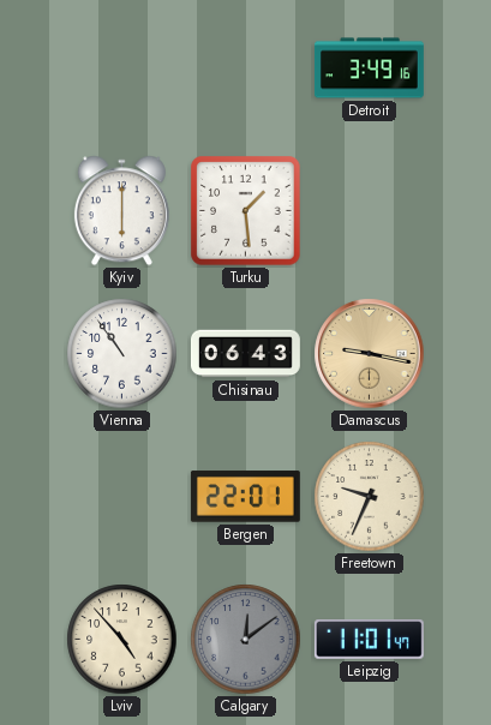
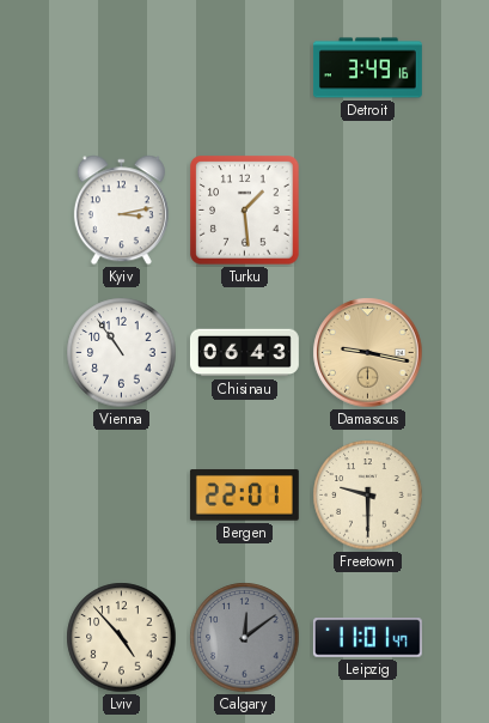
Kyiv: 6:00 -> 3:13 (121, 211)
Freetown: 9:34 -> 9:30 (368, 496)
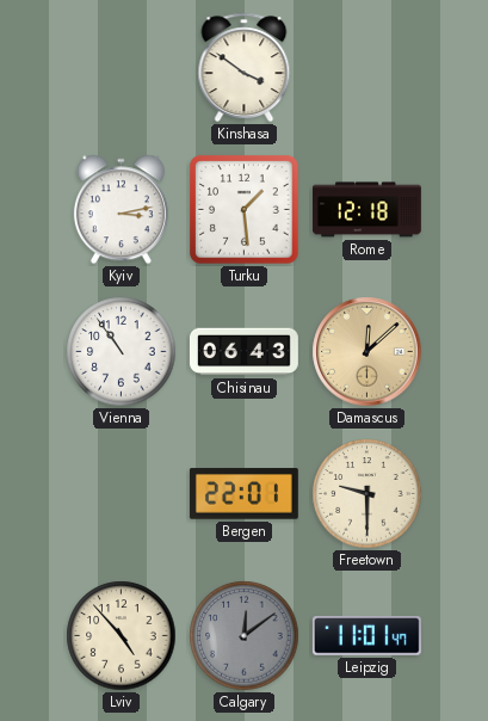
Kinshasa: none -> 3:51 (245, 68)
Detroit: 3:49 -> none (367, 68)
Rome: none -> 12:18 (366, 210)
Damascus: 9:17 -> 12:08 (367, 352)
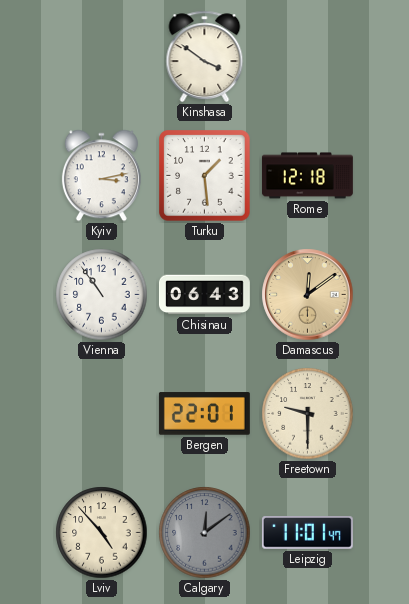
Damascus: 12:08 -> 12:09 (308, 295)
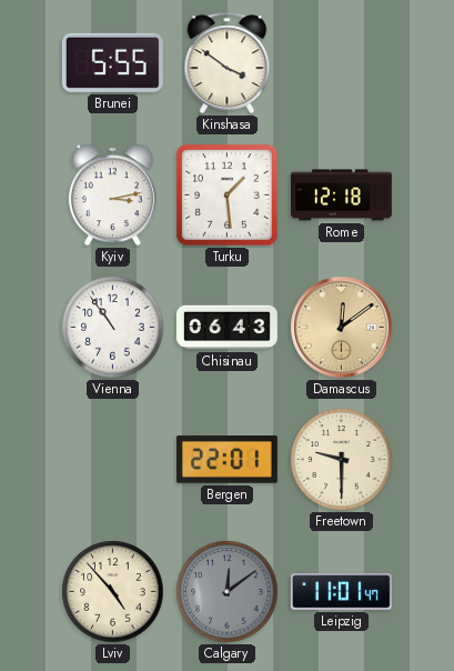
Brunei: none -> 5:55 (112, 62)
